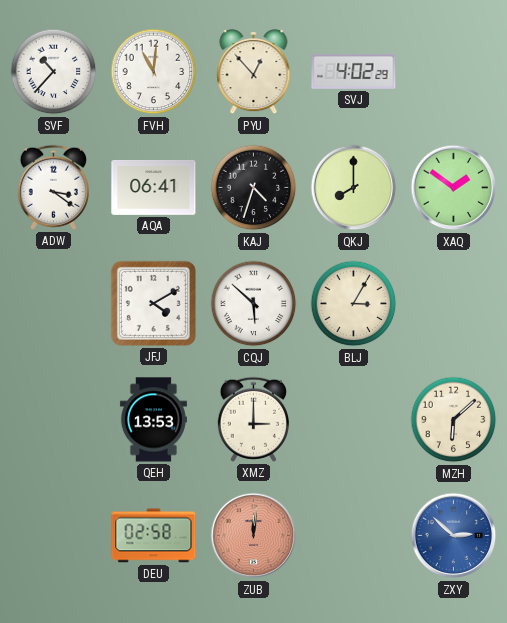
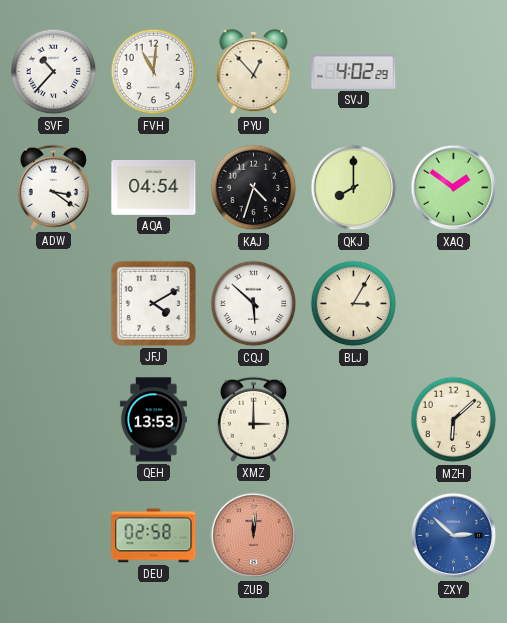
AQA: 06:41 -> 04:54 (154, 187)
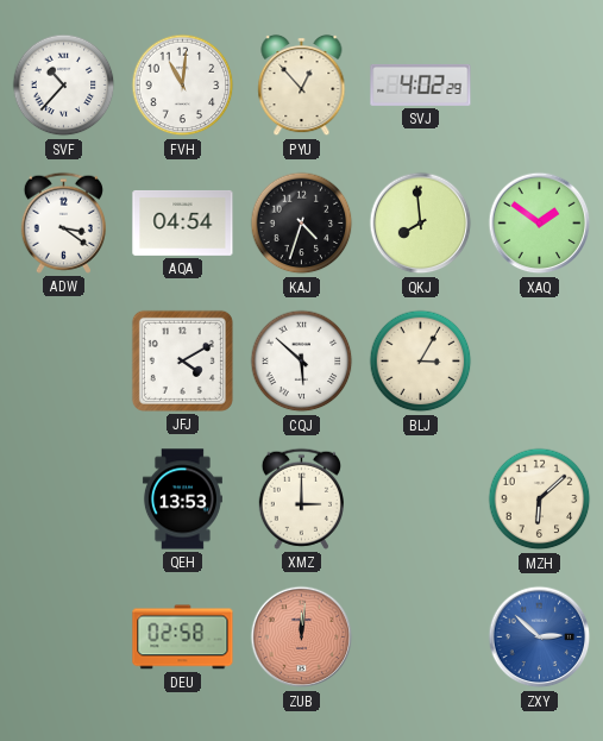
QKJ: 8:00 -> 7:59 (421, 224)
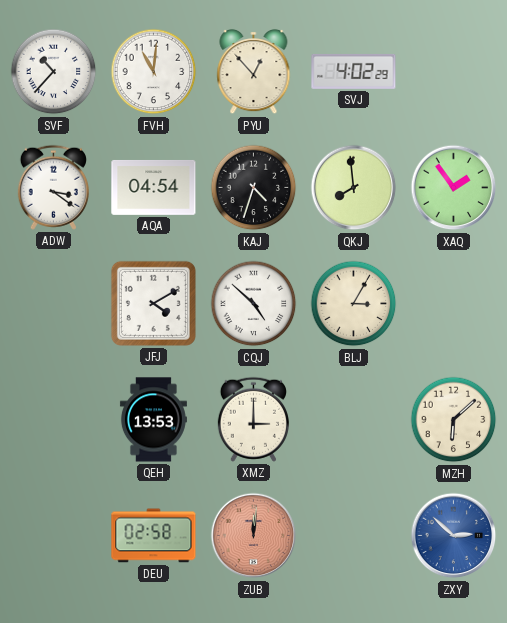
XAQ: 1:51 -> 1:54 (454, 188)
CQJ: 5:52 -> 4:52 (254, 304)
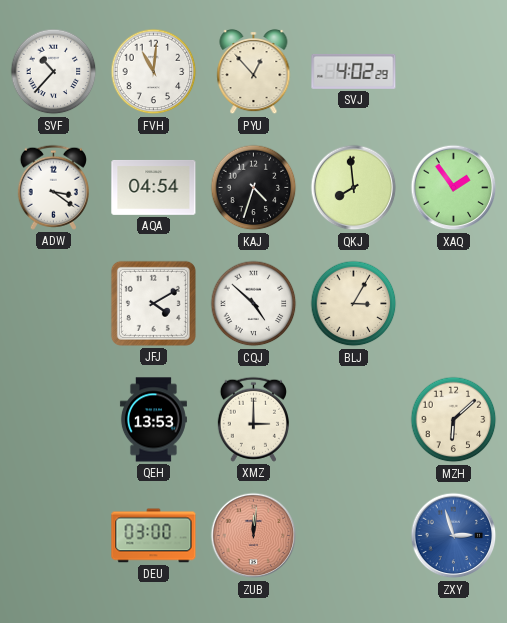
DEU: 02:58 -> 03:00 (154, 536)
ZXY: 2:52 -> 2:57 (454, 536)
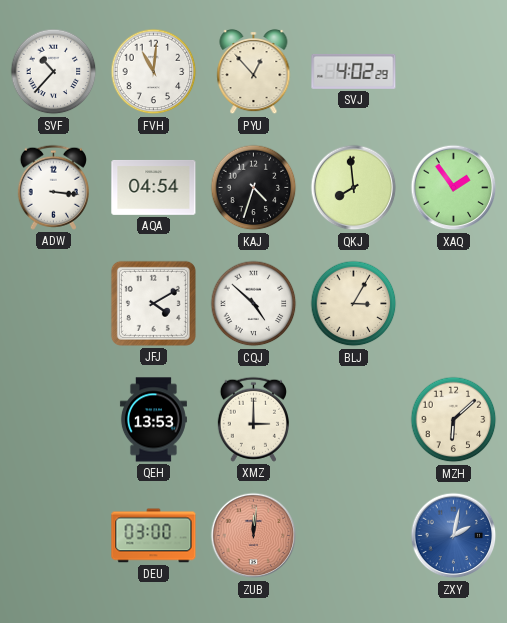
ADW: 3:21 -> 3:16 (53, 187)
ZXY: 2:57 -> 2:02 (454, 536)
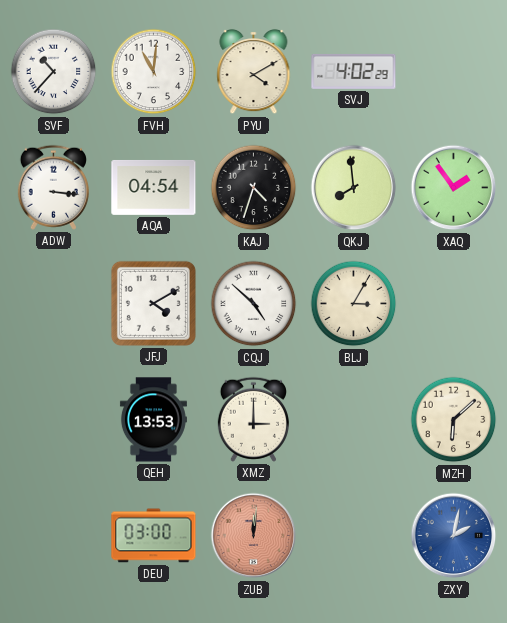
PYU: 12:53 -> 4:10 (254, 72)
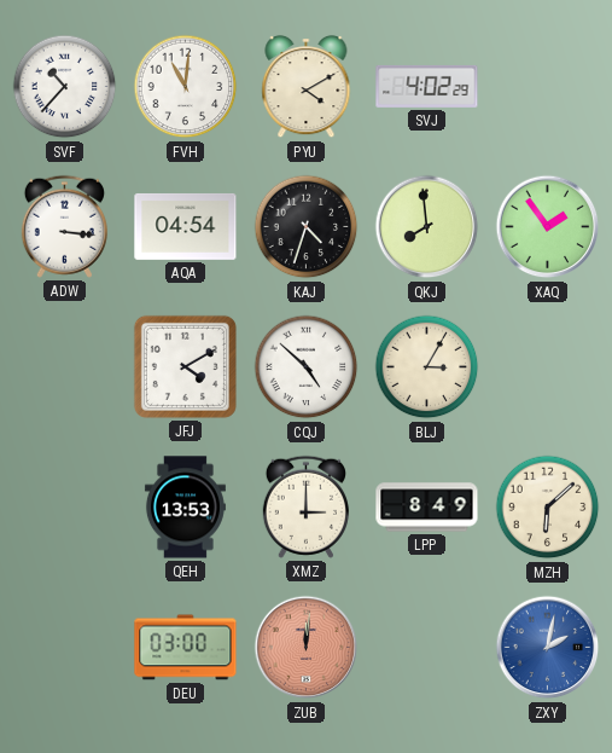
LPP: none -> 8:49 (427, 508)
